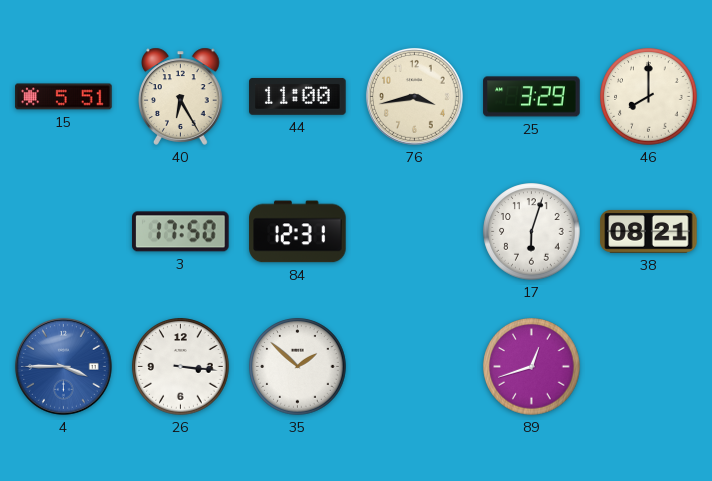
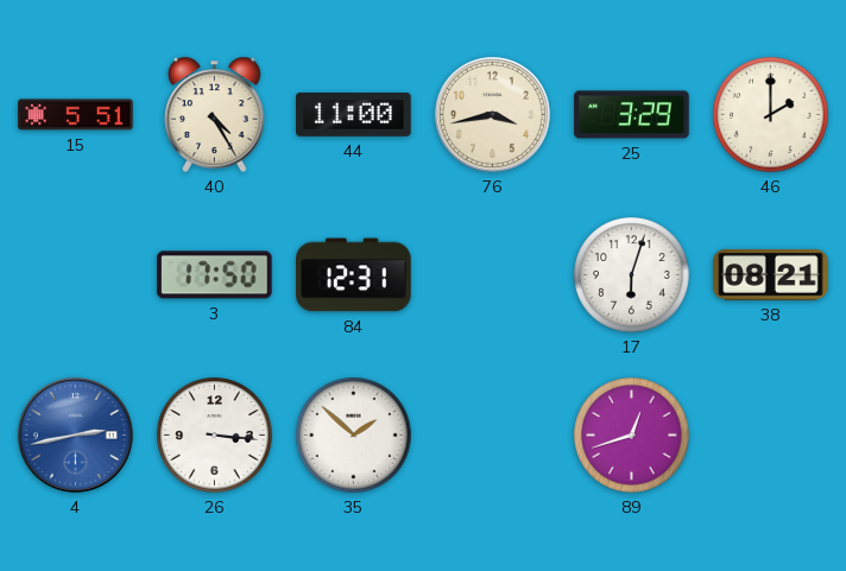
40: 6:25 -> 4:25 (215, 114)
46: 8:00 -> 2:00 (771, 115)
4: 3:45 -> 2:43 (75, 434)
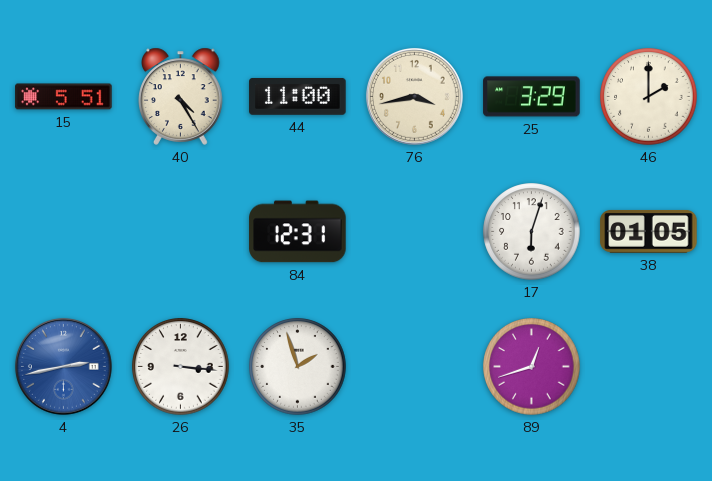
3: 17:50 -> none (215, 275)
38: 08:21 -> 01:05 (649, 231)
35: 1:52 -> 1:57 (298, 367)
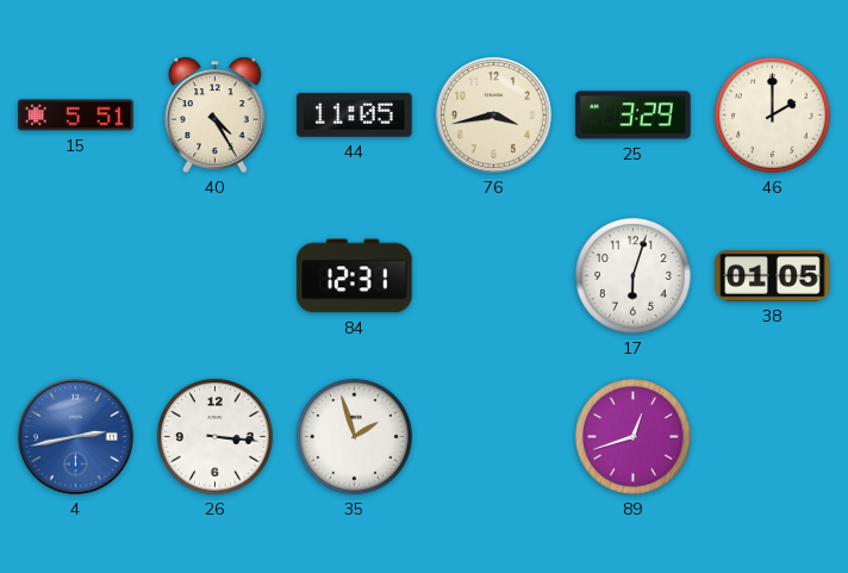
44: 11:00 -> 11:05 (355, 114)
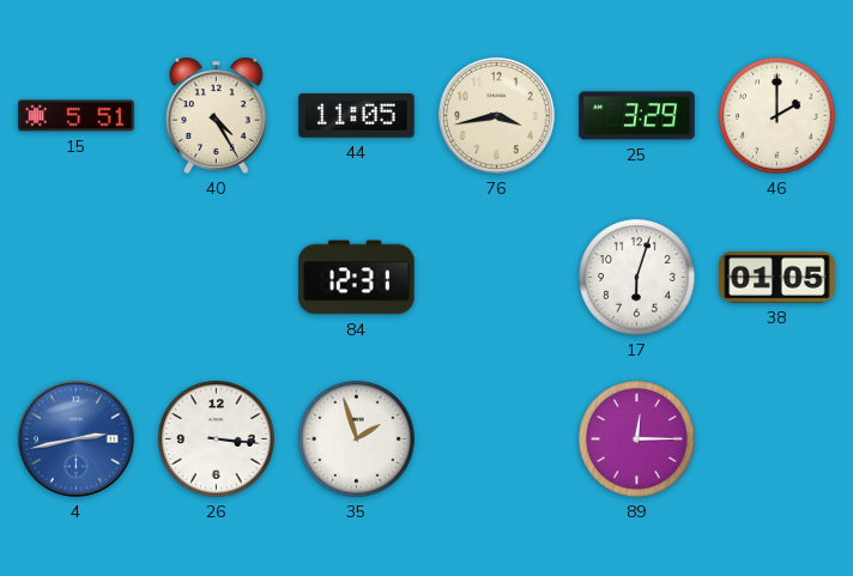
89: 12:42 -> 12:15 (637, 439)
